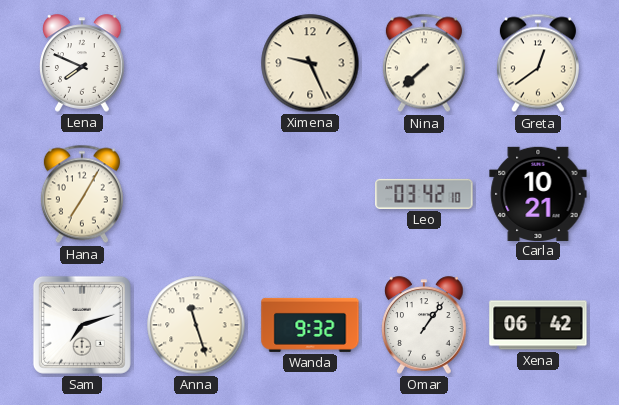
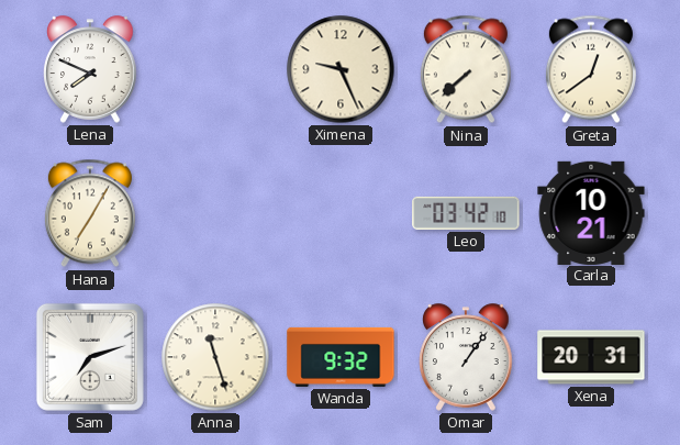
Xena: 06:42 -> 20:31 (591, 357)
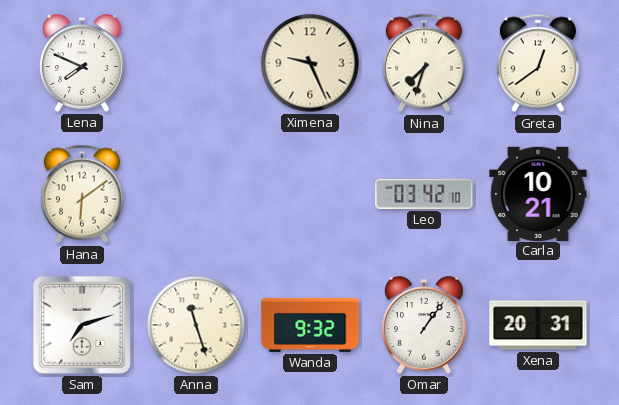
Nina: 7:38 -> 7:33 (424, 63)
Hana: 7:05 -> 6:09 (82, 194)
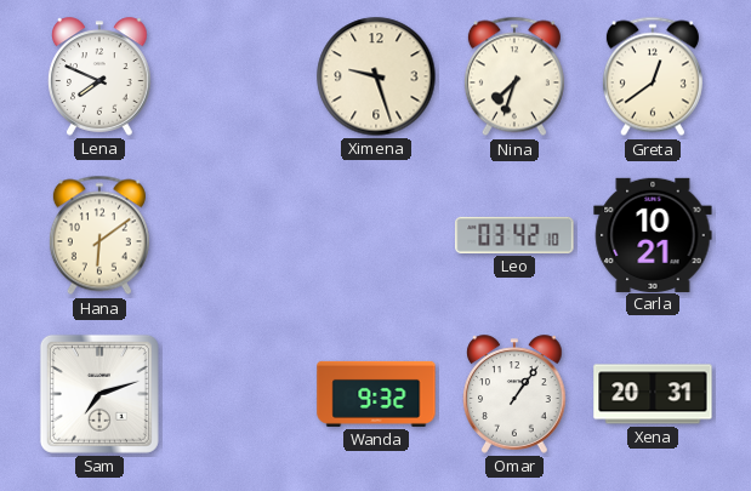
Ximena: 9:26 -> 9:27 (376, 76)
Anna: 11:27 -> none (196, 325)
